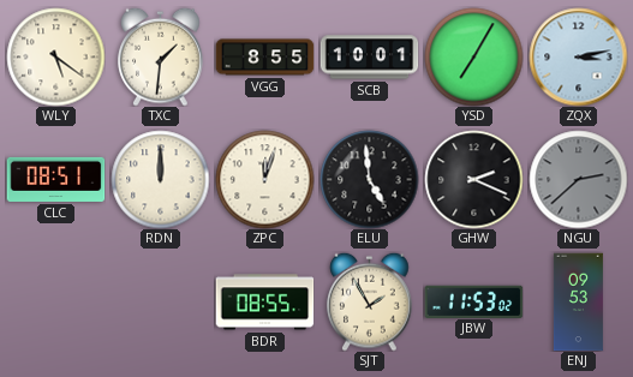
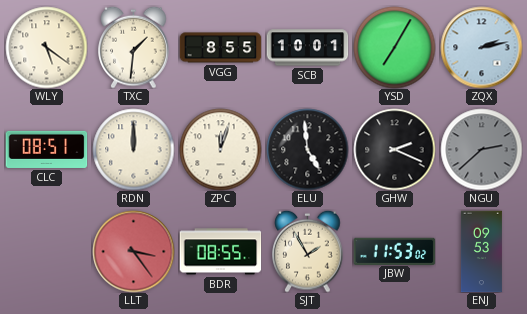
ZQX: 3:13 -> 2:13 (481, 47)
LLT: none -> 3:24 (133, 251)
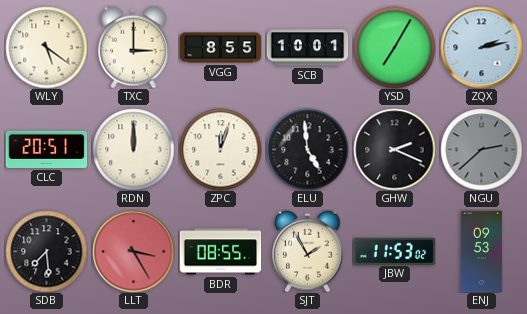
TXC: 1:31 -> 3:00 (134, 47)
CLC: 08:51 -> 20:51 (46, 149)
SDB: none -> 7:29 (46, 251)
LLT: 3:24 -> 3:25 (133, 251)
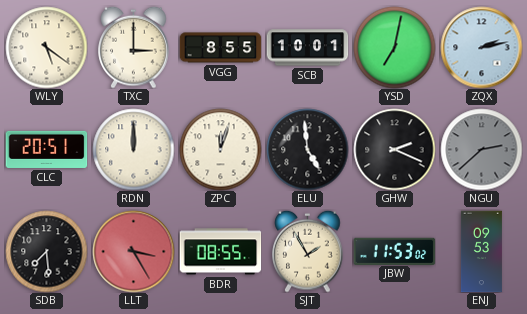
YSD: 7:05 -> 7:02 (394, 47)
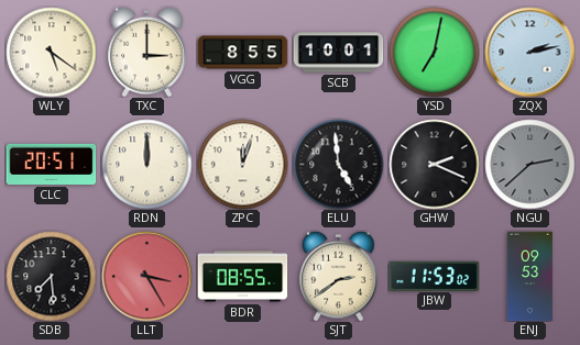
SJT: 1:55 -> 2:39 (339, 276)
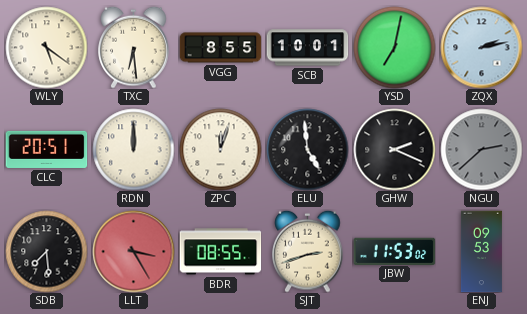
TXC: 3:00 -> 6:29 (134, 47)
SJT: 2:39 -> 2:42 (308, 251)
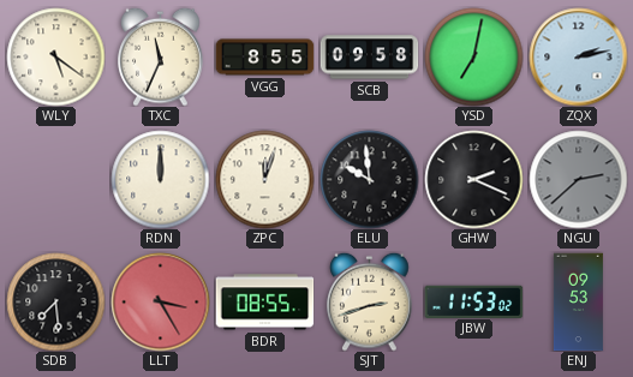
TXC: 6:29 -> 11:34 (161, 56)
SCB: 10:01 -> 09:58 (369, 58)
CLC: 20:51 -> none (46, 149)
ELU: 4:59 -> 9:59 (369, 179)
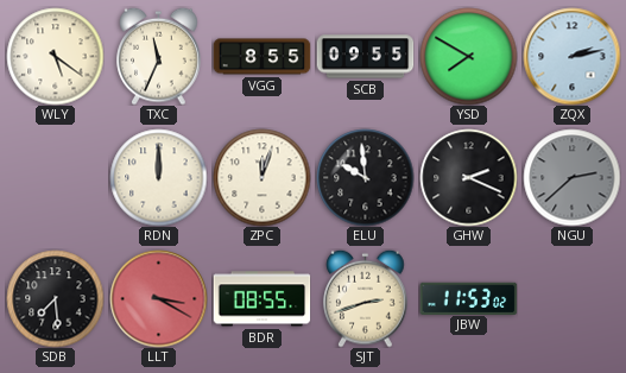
SCB: 09:58 -> 09:55 (365, 57)
YSD: 7:02 -> 7:50 (468, 56)
LLT: 3:25 -> 3:20 (158, 298)
ENJ: 09:53 -> none (578, 301)
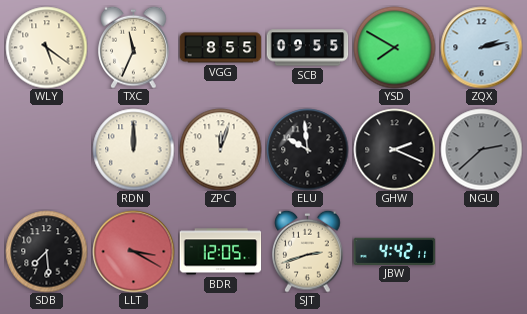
BDR: 08:55 -> 12:05 (220, 252)
JBW: 11:53 -> 4:42 (394, 251)
